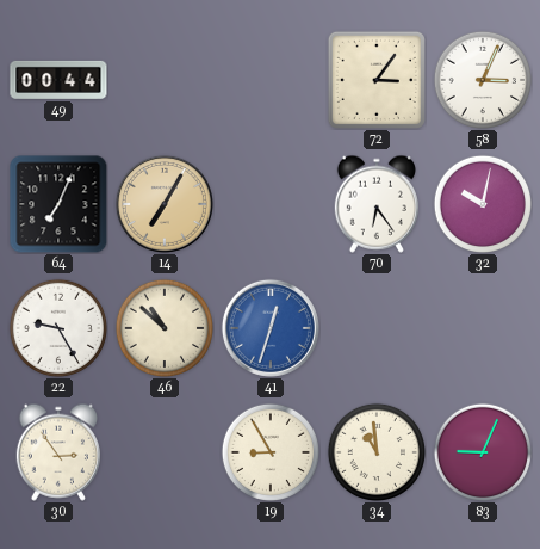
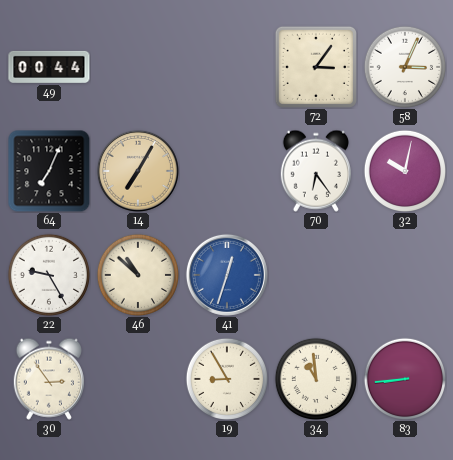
83: 9:04 -> 8:44 (404, 378)
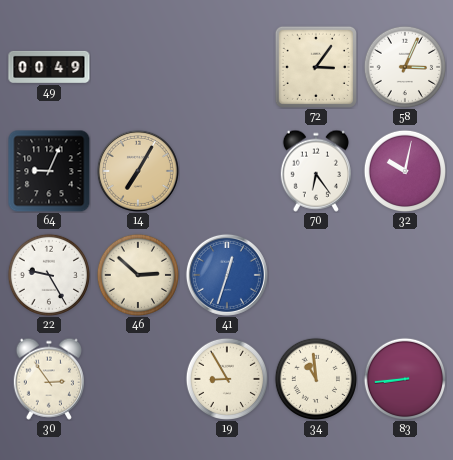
49: 00:44 -> 00:49 (49, 67)
64: 7:04 -> 9:04 (49, 171)
46: 10:52 -> 2:52 (137, 274)
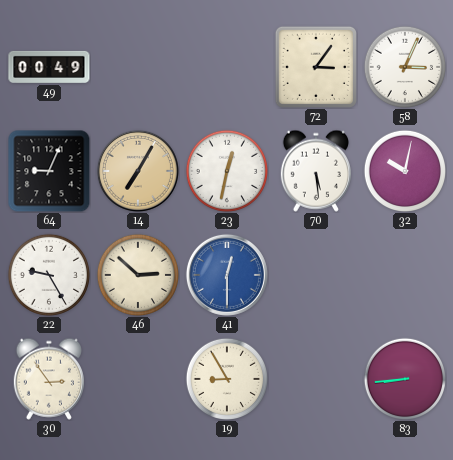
23: none -> 12:32 (226, 170)
70: 6:24 -> 5:29 (316, 171)
41: 12:33 -> 12:30 (227, 275)
34: 10:59 -> none (315, 378)
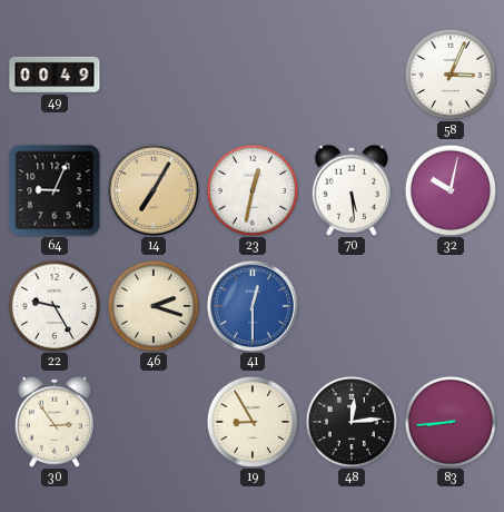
72: 3:06 -> none (316, 67)
46: 2:52 -> 2:18 (152, 305)
48: none -> 12:14 (350, 421)
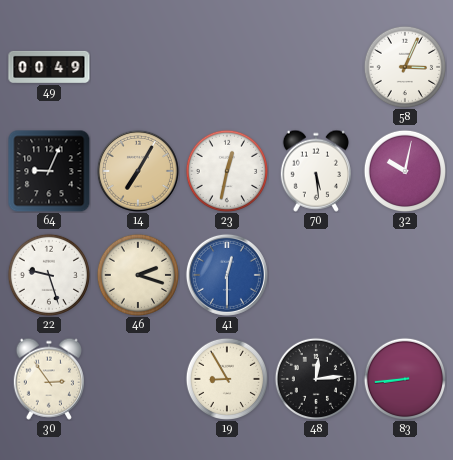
22: 9:25 -> 9:27 (48, 274)
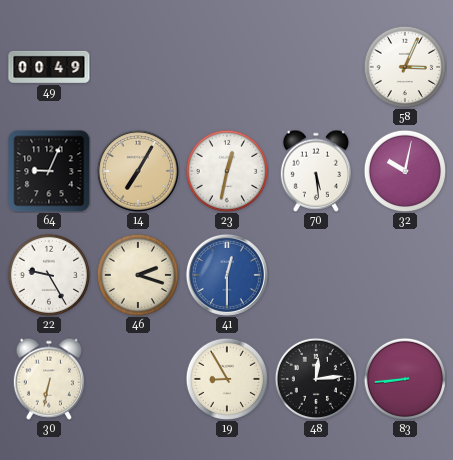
22: 9:27 -> 9:25 (48, 274)
30: 2:54 -> 6:32 (49, 379)
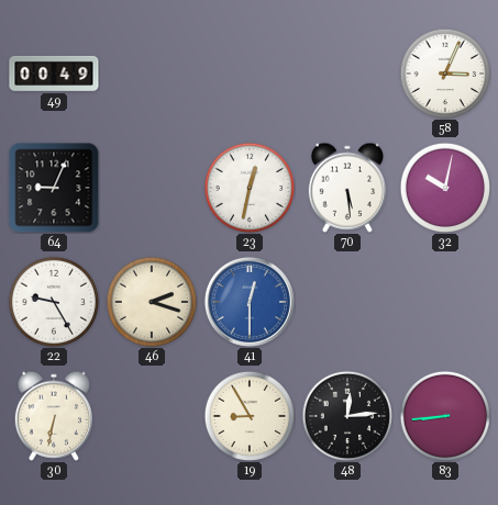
14: 7:05 -> none (138, 171)
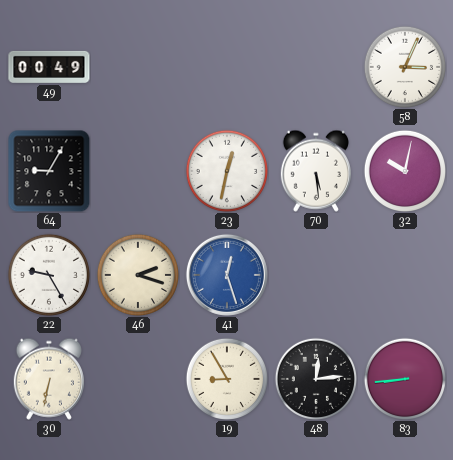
64: 9:04 -> 9:05 (49, 171)
41: 12:30 -> 12:27 (227, 275)
